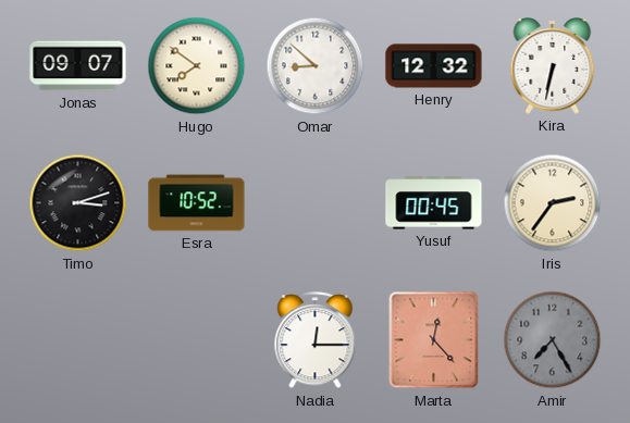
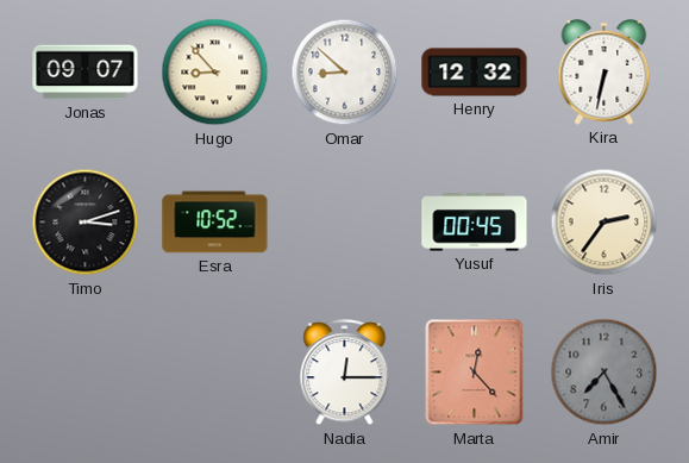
Hugo: 7:51 -> 8:53 (215, 73)
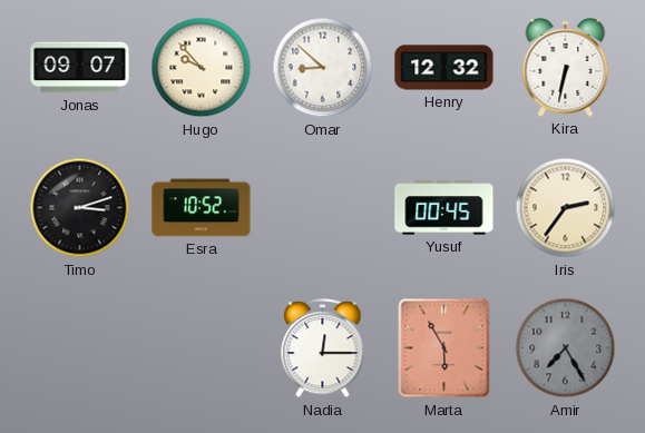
Hugo: 8:53 -> 9:53 (202, 68)
Marta: 12:23 -> 5:55 (444, 348)
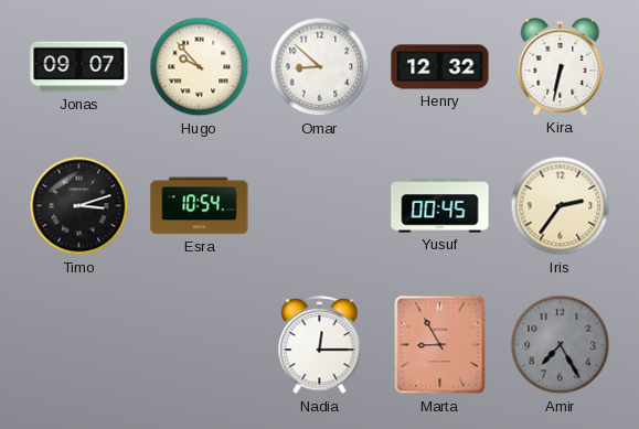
Esra: 10:52 -> 10:54 (200, 206)
Marta: 5:55 -> 8:55 (440, 345)
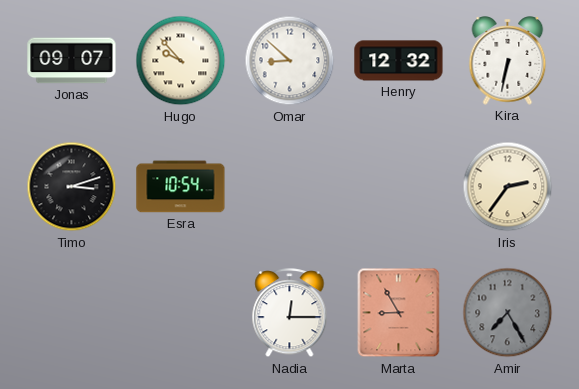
Yusuf: 00:45 -> none (440, 206)
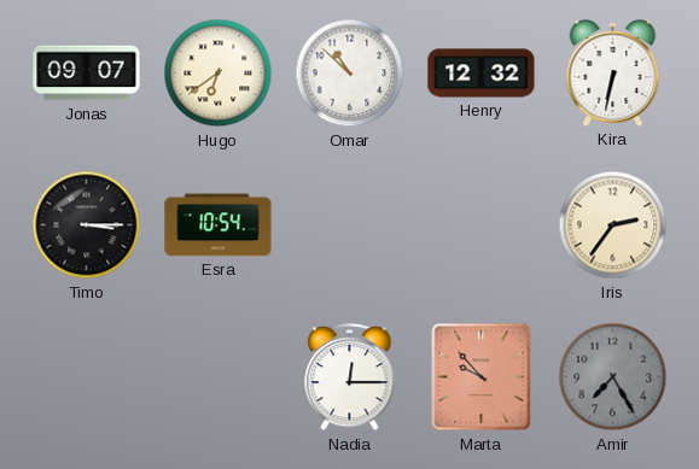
Hugo: 9:53 -> 6:39 (219, 74)
Omar: 8:52 -> 10:52 (350, 74)
Timo: 3:12 -> 3:15 (87, 225)
Marta: 8:55 -> 9:53 (482, 377)
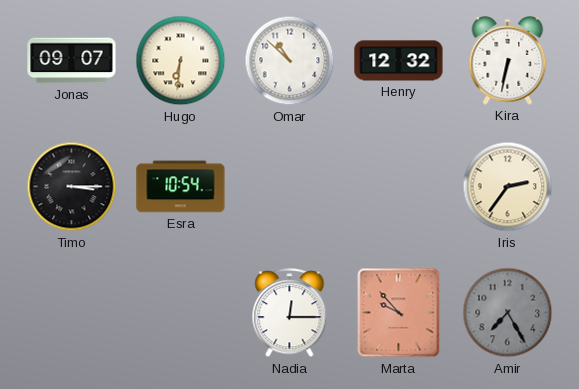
Hugo: 6:39 -> 6:31 (181, 61)
